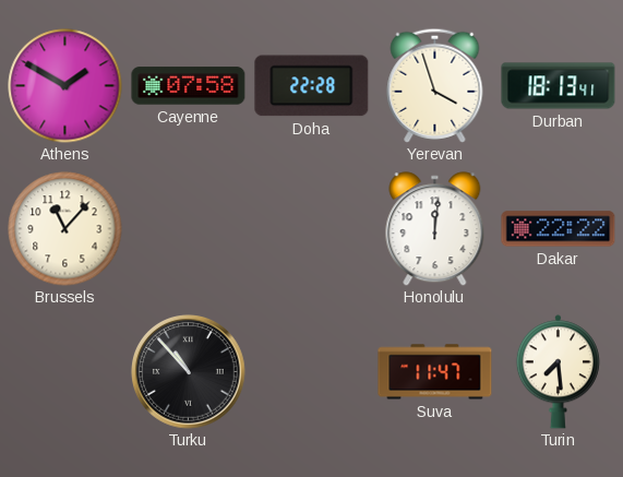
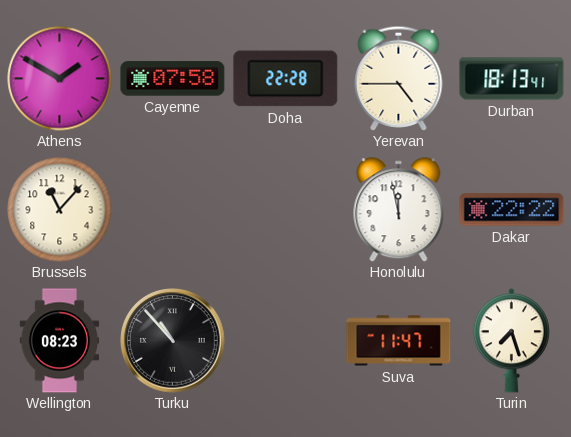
Yerevan: 3:57 -> 4:45 (399, 78)
Honolulu: 12:01 -> 11:58 (399, 210)
Wellington: none -> 08:23 (60, 341)
Turin: 7:29 -> 7:27 (511, 341)
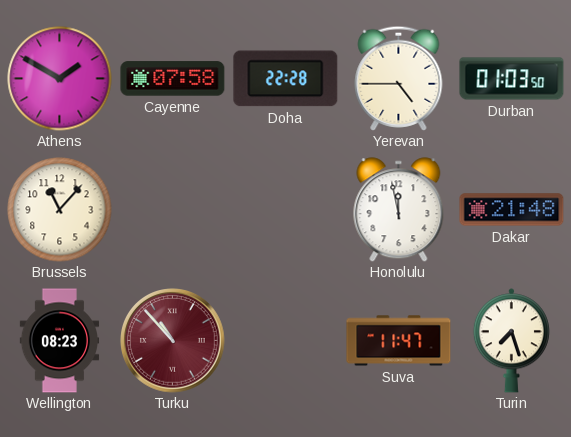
Durban: 18:13 -> 01:03 (512, 79)
Dakar: 22:22 -> 21:48 (512, 210)
Turku dial: black -> burgundy (173, 341)
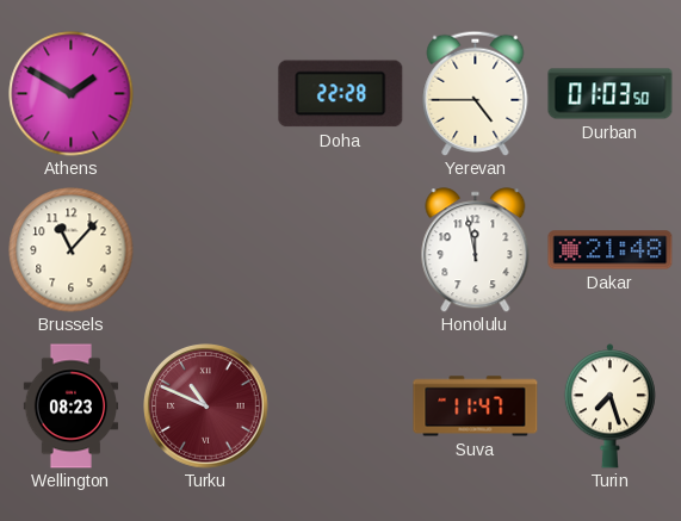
Cayenne: 07:58 -> none (173, 79)
Turku: 10:53 -> 10:49 (206, 407)
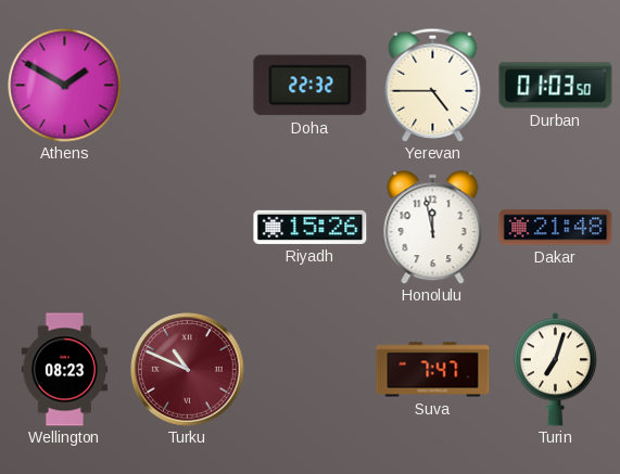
Doha: 22:28 -> 22:32 (311, 86)
Brussels: 11:07 -> none (72, 250)
Riyadh: none -> 15:26 (311, 227)
Suva: 11:47 -> 7:47 (433, 370)
Turin: 7:27 -> 7:03 (555, 370)
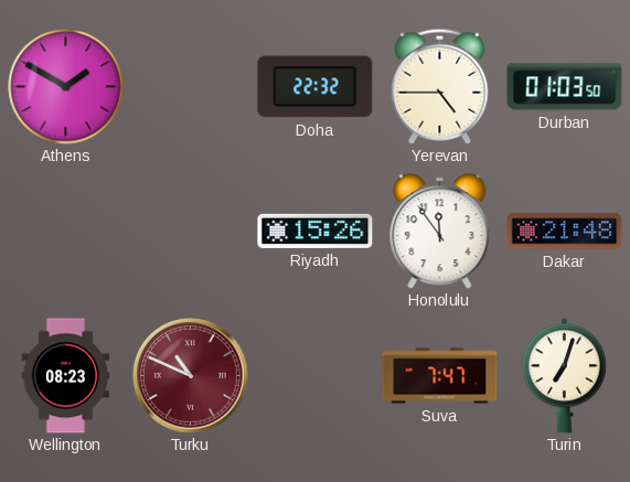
Honolulu: 11:58 -> 11:54 (440, 232)
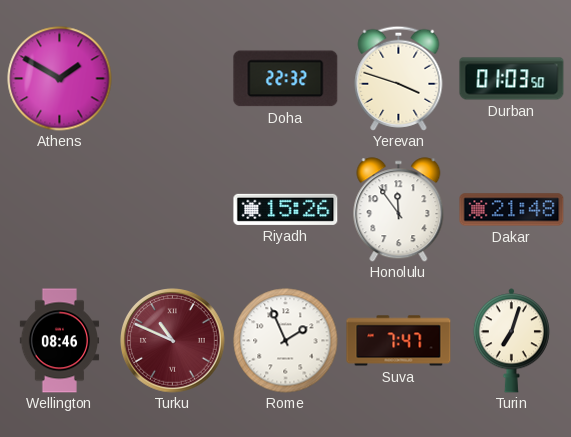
Yerevan: 4:45 -> 3:48 (399, 78)
Wellington: 08:23 -> 08:46 (60, 341)
Rome: none -> 1:56 (286, 341)
